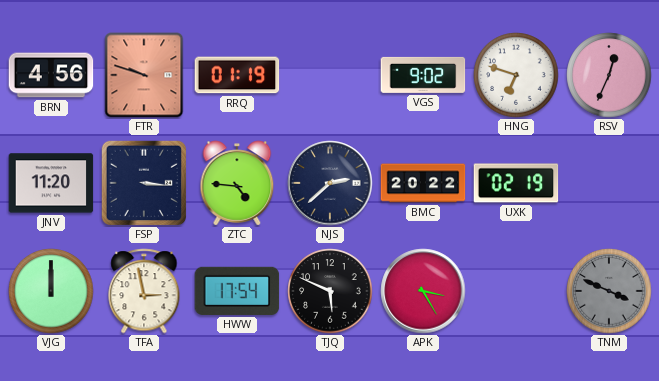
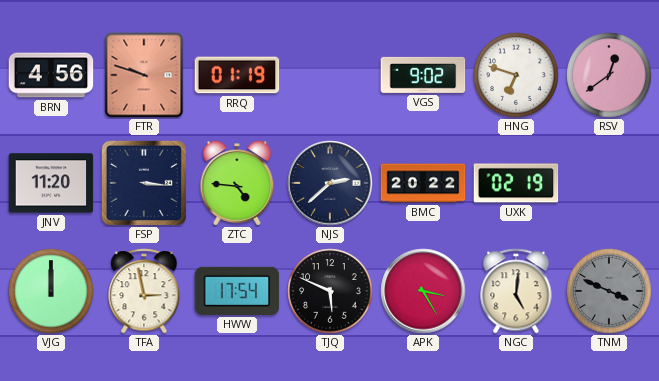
RSV: 12:34 -> 12:39 (609, 75)
NGC: none -> 5:01 (516, 291)
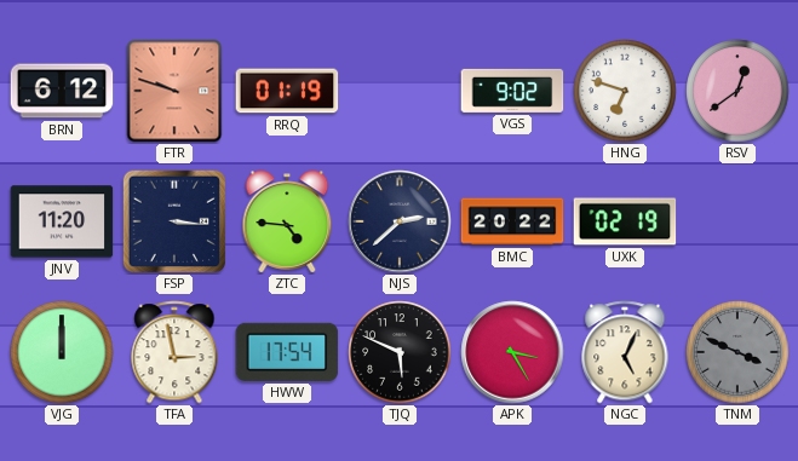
BRN: 4:56 -> 6:12 (62, 91)
NGC: 5:01 -> 5:04 (625, 352)
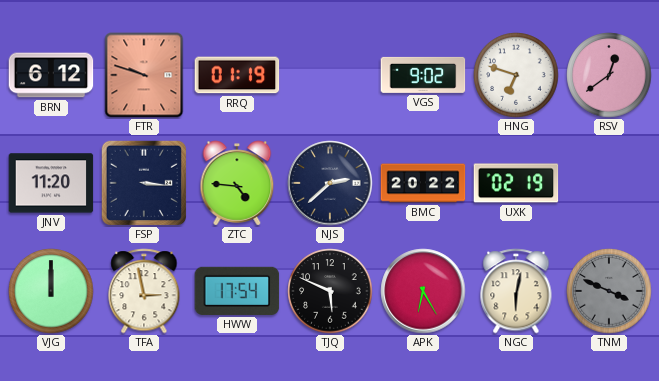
APK: 3:25 -> 6:25 (423, 291)
NGC: 5:04 -> 6:02 (516, 291)
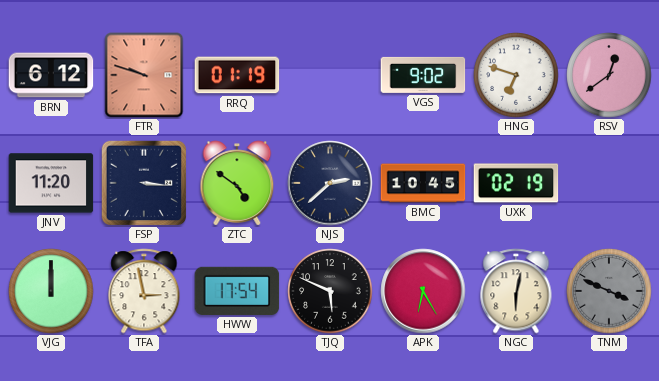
ZTC: 4:46 -> 4:51 (237, 183)
BMC: 20:22 -> 10:45 (423, 183)
